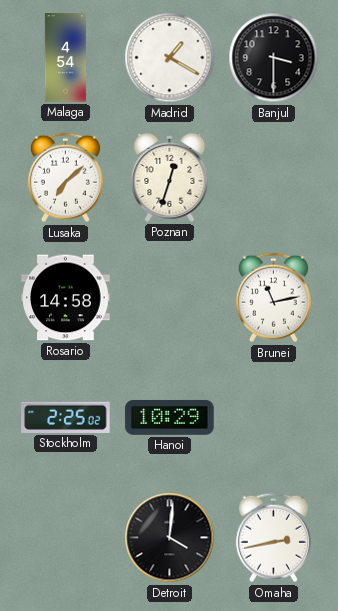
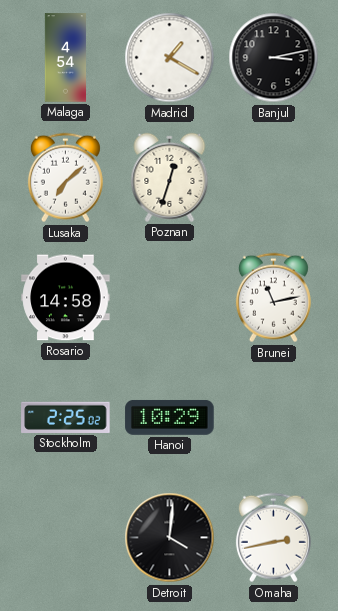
Banjul: 3:30 -> 3:13 (274, 58)
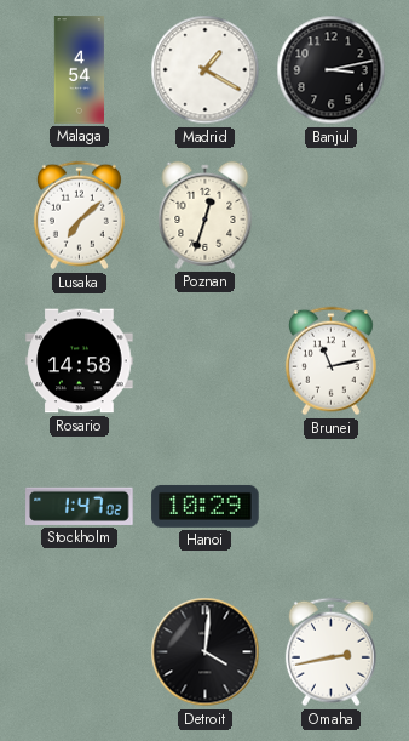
Stockholm: 2:25 -> 1:47 (80, 506)
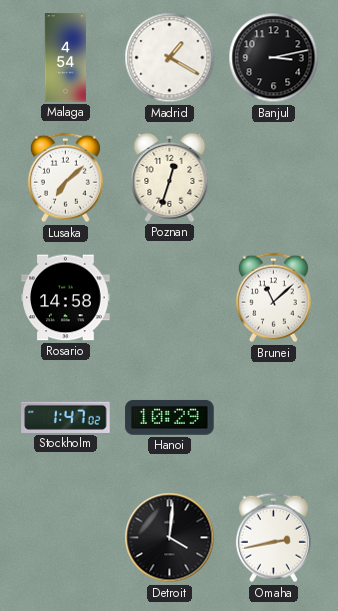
Brunei: 11:13 -> 11:08 (273, 298)
